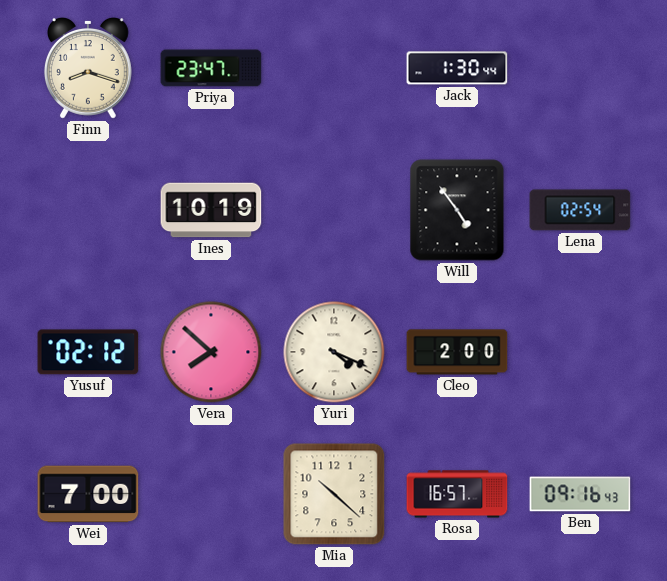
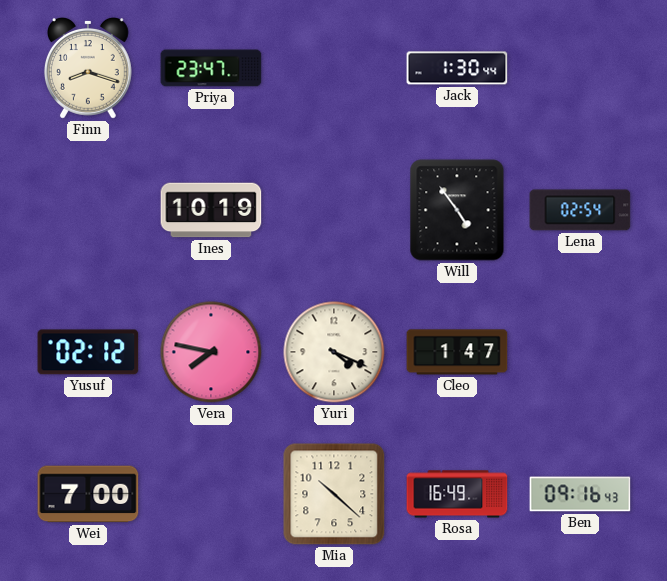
Vera: 7:52 -> 7:47 (211, 352)
Cleo: 2:00 -> 1:47 (457, 352)
Rosa: 16:57 -> 16:49 (457, 494)
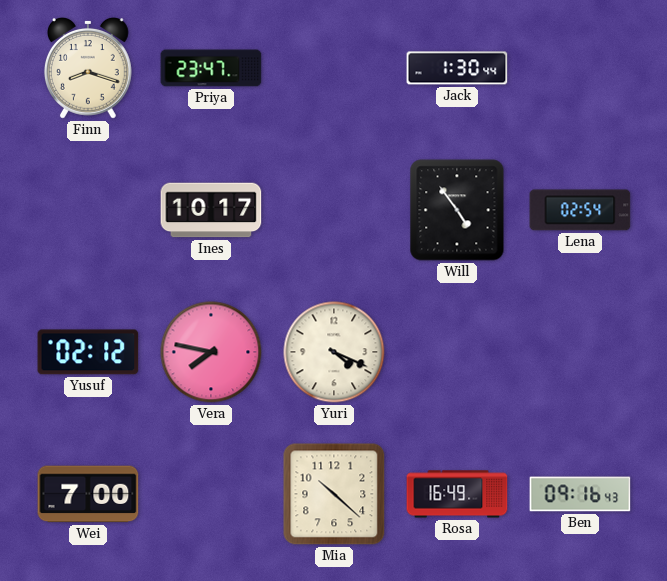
Ines: 10:19 -> 10:17 (211, 210)
Cleo: 1:47 -> none (457, 352)
